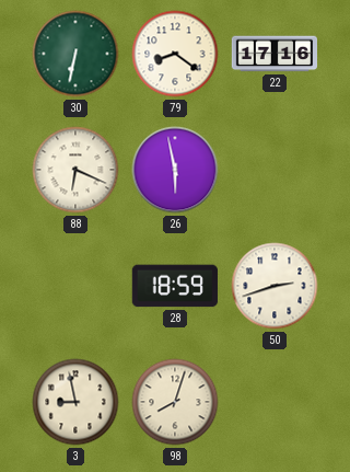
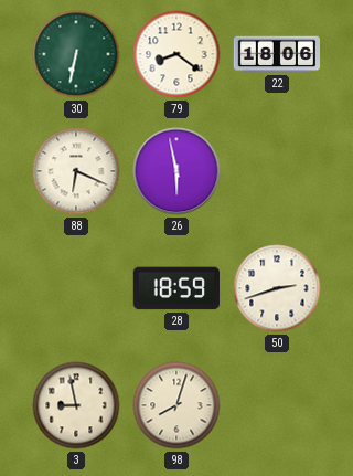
22: 17:16 -> 18:06 (276, 54)
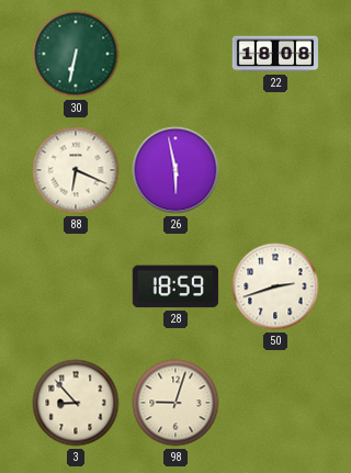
79: 8:21 -> none (176, 54)
22: 18:06 -> 18:08 (274, 54)
3: 8:58 -> 8:53 (76, 403)
98: 8:03 -> 9:03 (175, 403)
